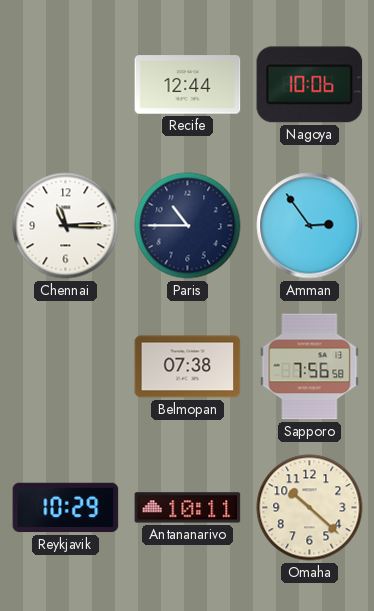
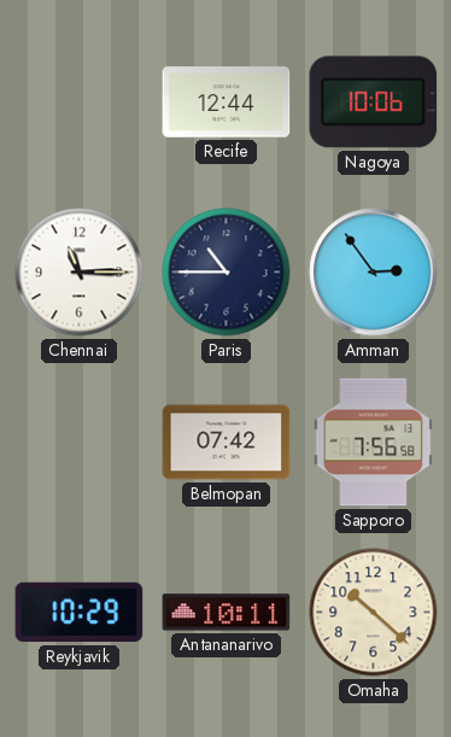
Belmopan: 07:38 -> 07:42 (227, 443)
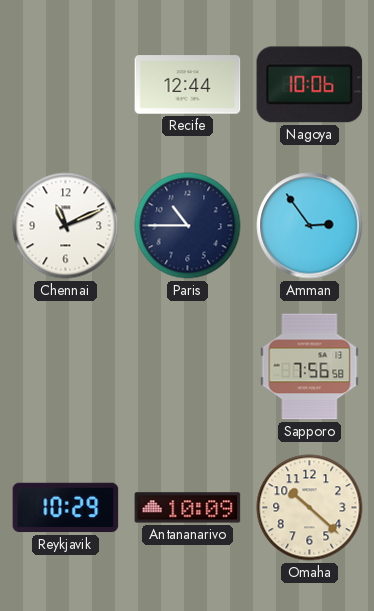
Chennai: 11:15 -> 11:11 (66, 226)
Belmopan: 07:42 -> none (227, 443)
Antananarivo: 10:11 -> 10:09 (188, 508)
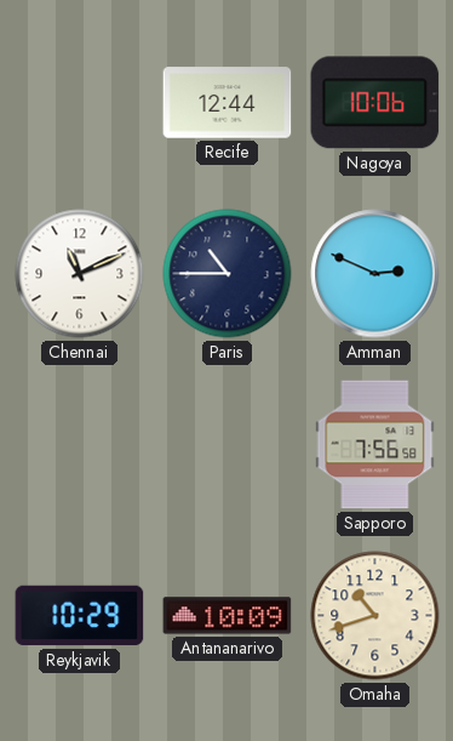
Amman: 2:54 -> 2:49 (375, 274)
Omaha: 10:22 -> 10:42 (375, 616)
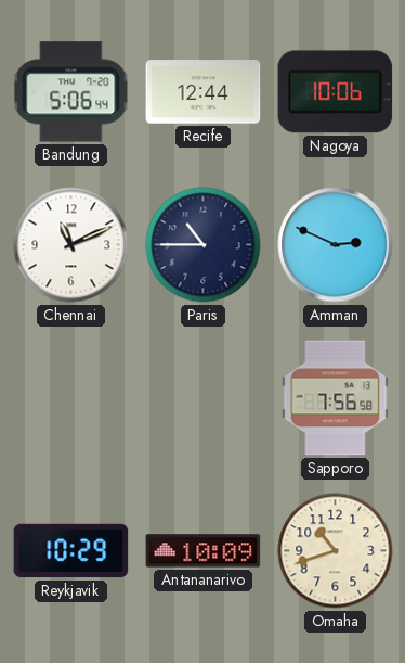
Bandung: none -> 5:06 (71, 92)
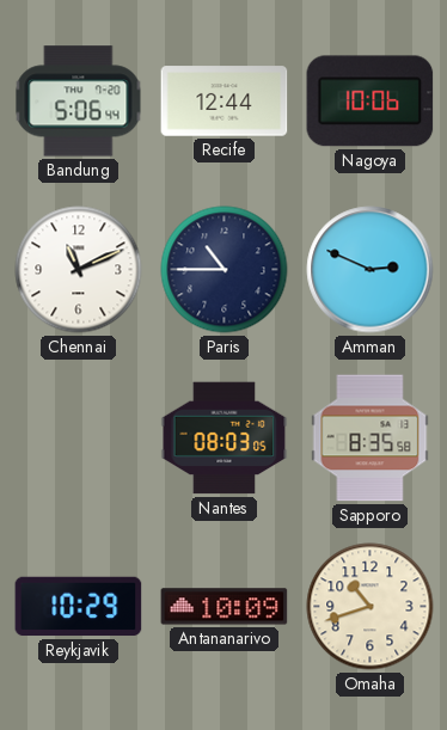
Nantes: none -> 08:03 (225, 438)
Sapporo: 7:56 -> 8:35 (371, 438)
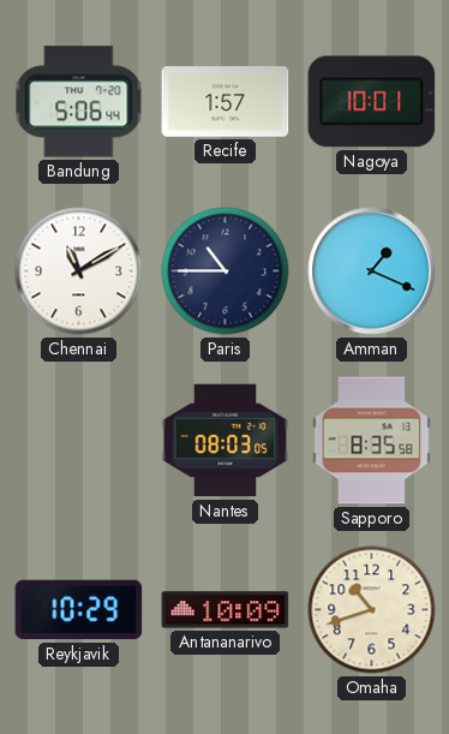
Recife: 12:44 -> 1:57 (226, 102)
Nagoya: 10:06 -> 10:01 (372, 102)
Chennai: 11:11 -> 11:10 (79, 271)
Amman: 2:49 -> 1:19 (372, 271)
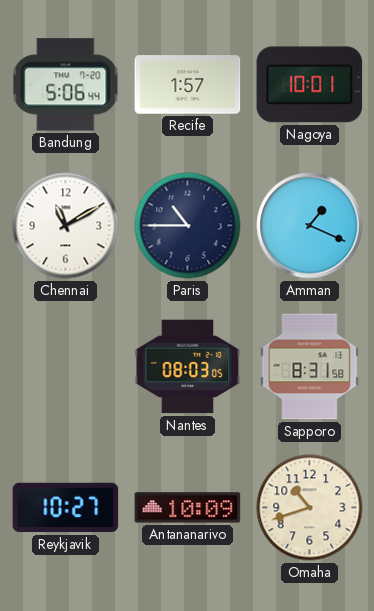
Sapporo: 8:35 -> 8:31 (310, 367)
Reykjavik: 10:29 -> 10:27 (66, 508)
